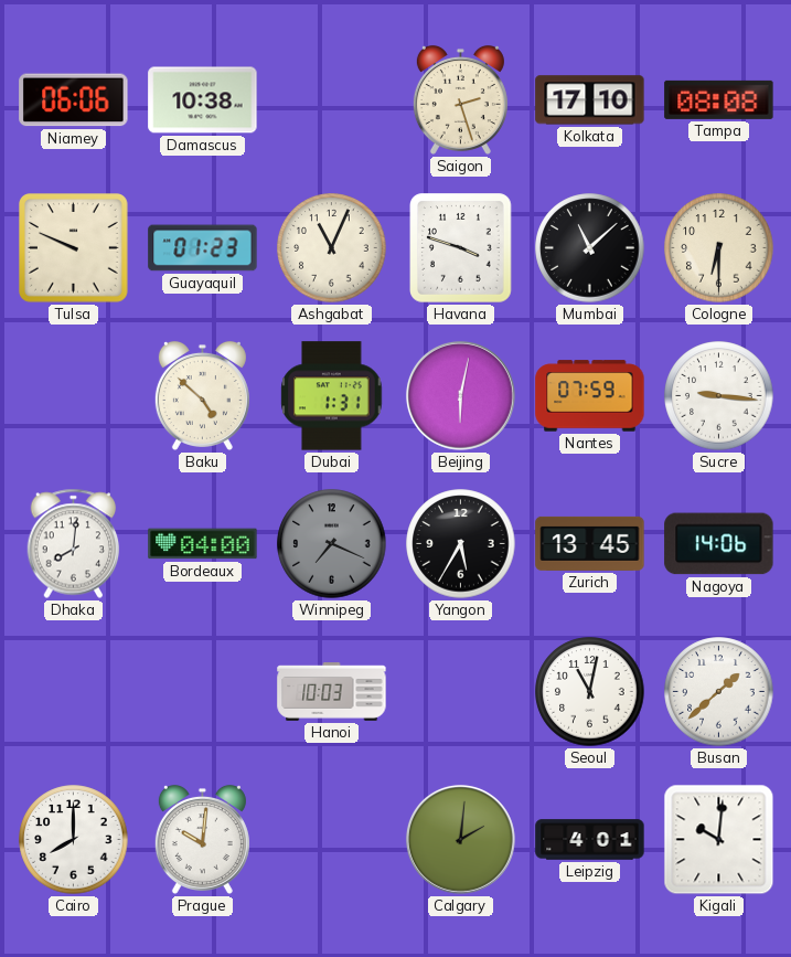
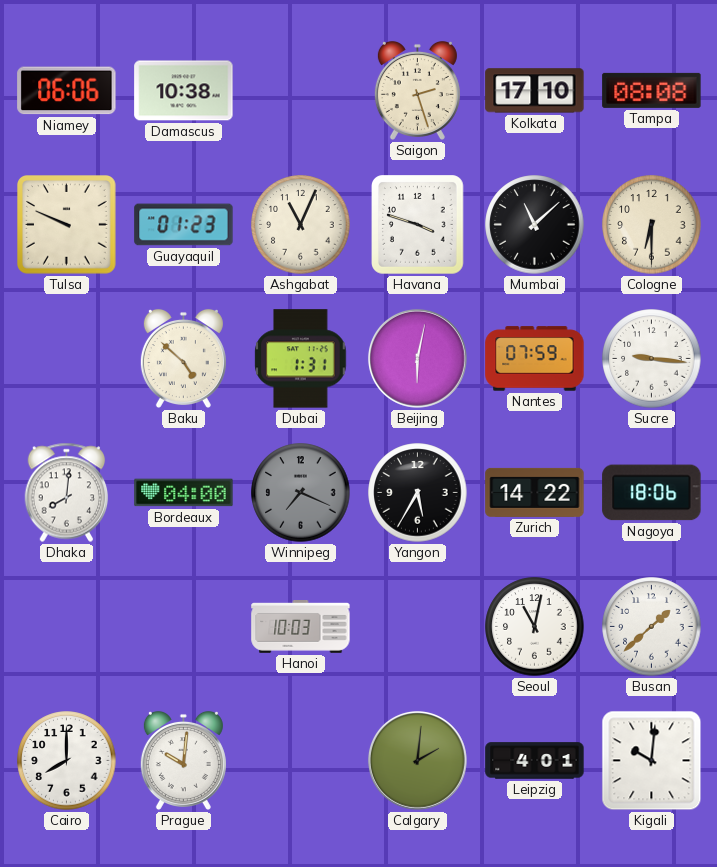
Zurich: 13:45 -> 14:22 (535, 492)
Nagoya: 14:06 -> 18:06 (652, 493)
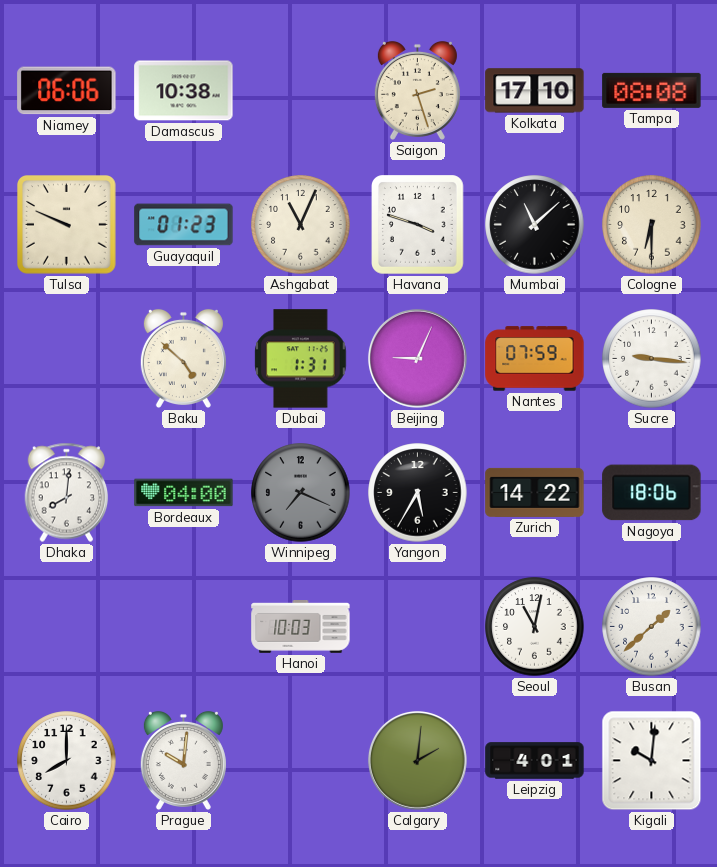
Beijing: 6:02 -> 9:04 (417, 358)
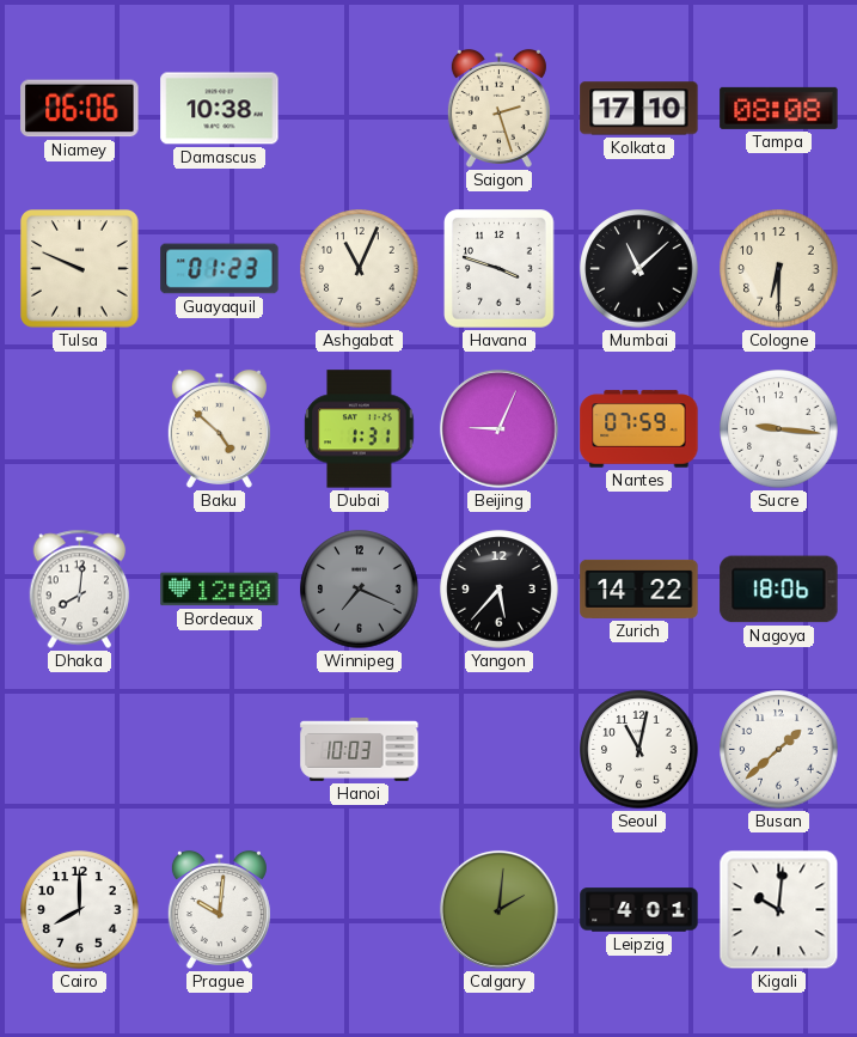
Bordeaux: 04:00 -> 12:00 (220, 590)
Yangon: 5:35 -> 5:37 (500, 590)
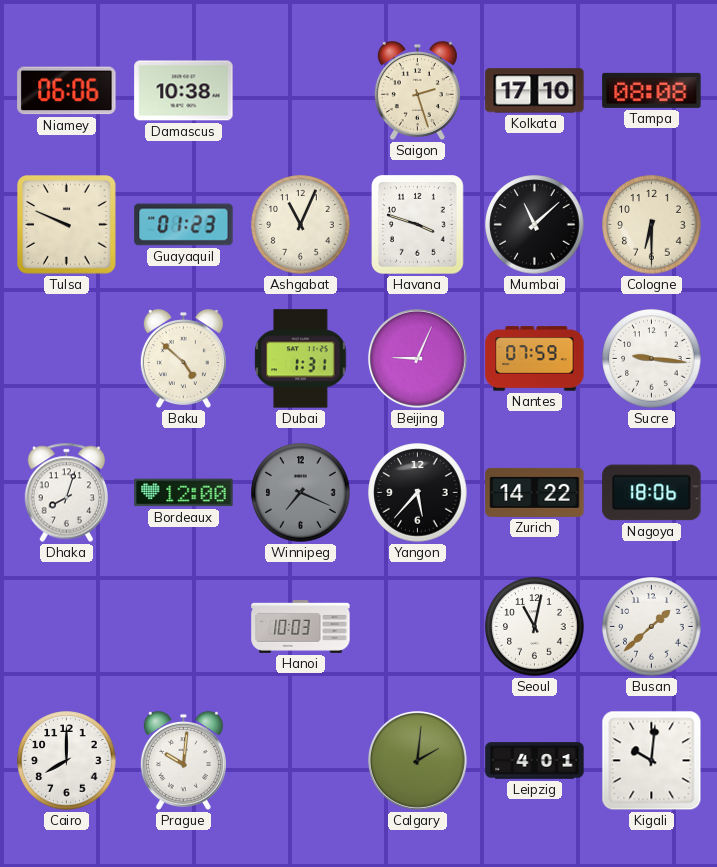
Dhaka: 8:01 -> 8:03 (67, 493)
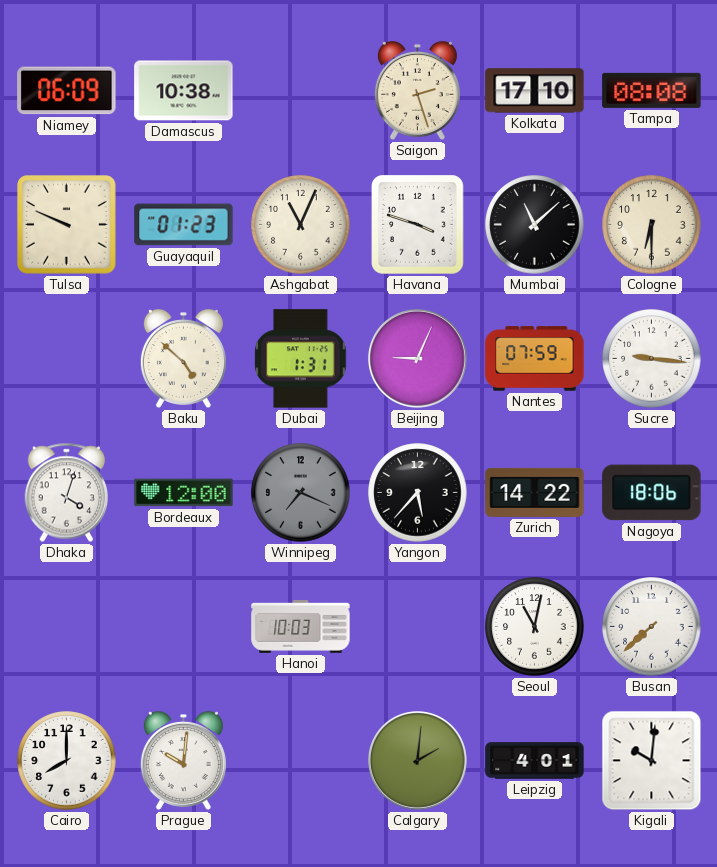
Niamey: 06:06 -> 06:09 (67, 91)
Dhaka: 8:03 -> 4:03 (67, 493)
Busan: 1:38 -> 7:38 (652, 627)
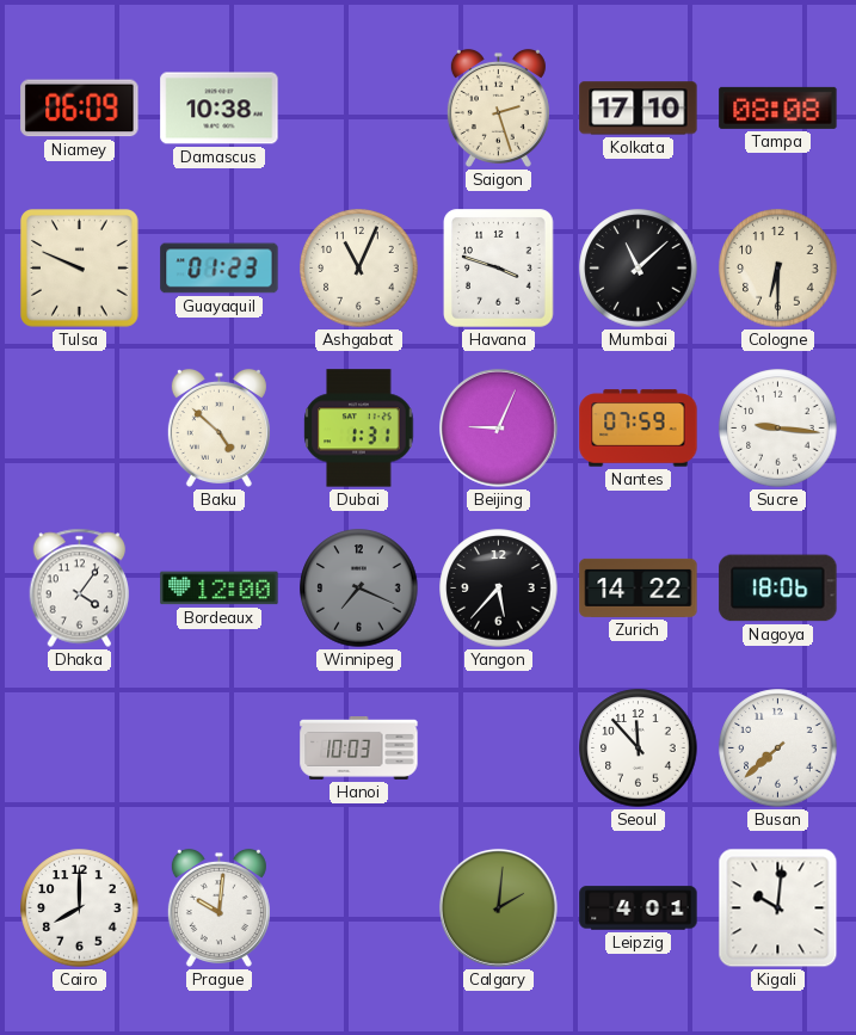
Dhaka: 4:03 -> 4:06 (80, 589)
Seoul: 11:02 -> 11:53 (639, 748)
